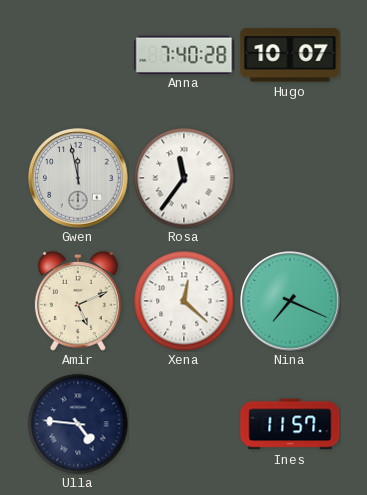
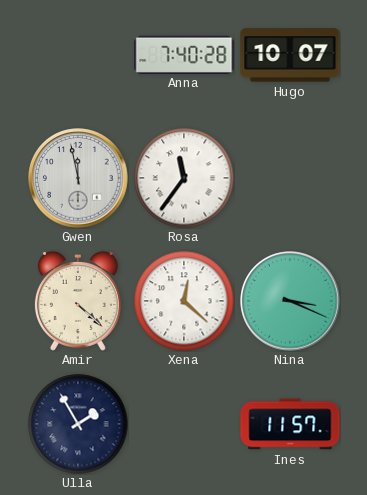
Amir: 5:11 -> 4:22 (78, 302)
Nina: 7:19 -> 3:19 (290, 301)
Ulla: 4:46 -> 1:55 (78, 424)
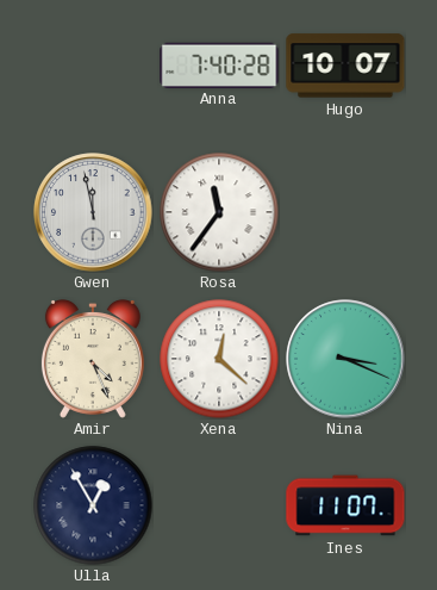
Amir: 4:22 -> 4:26 (93, 360)
Ulla: 1:55 -> 12:55 (93, 505)
Ines: 11:57 -> 11:07 (345, 505)
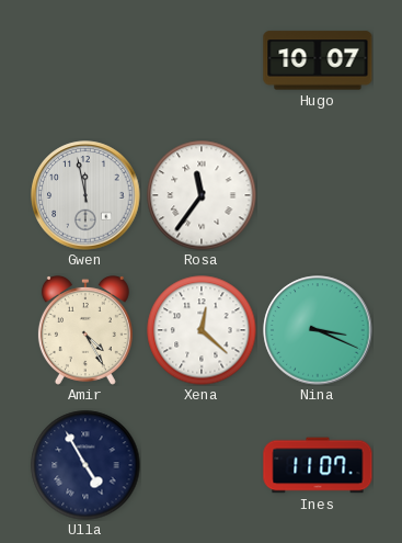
Anna: 7:40 -> none (219, 64)
Amir: 4:26 -> 4:25 (85, 331)
Ulla: 12:55 -> 4:55 (85, 465)
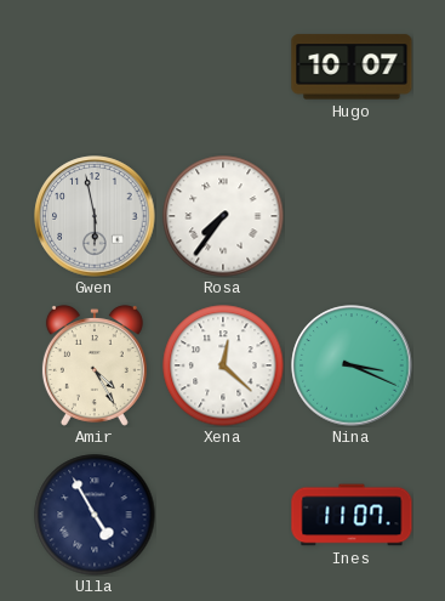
Gwen: 11:58 -> 5:58 (95, 216)
Rosa: 11:36 -> 7:36 (223, 216)
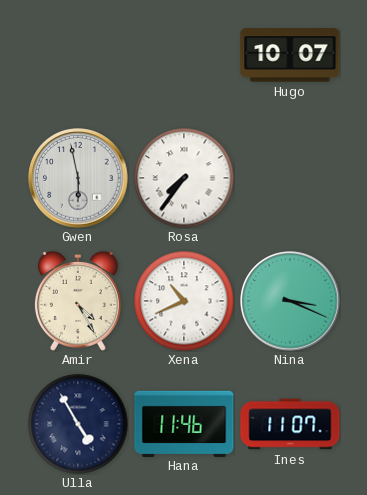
Xena: 12:22 -> 10:41 (184, 301)
Hana: none -> 11:46 (184, 423)
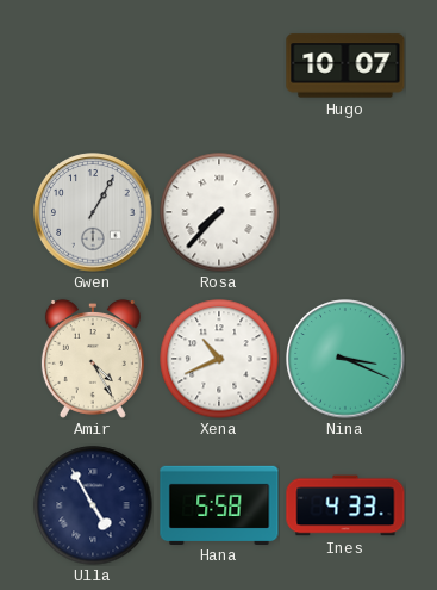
Gwen: 5:58 -> 1:05 (93, 212)
Rosa: 7:36 -> 7:37 (219, 212)
Hana: 11:46 -> 5:58 (219, 504)
Ines: 11:07 -> 4:33 (345, 505)
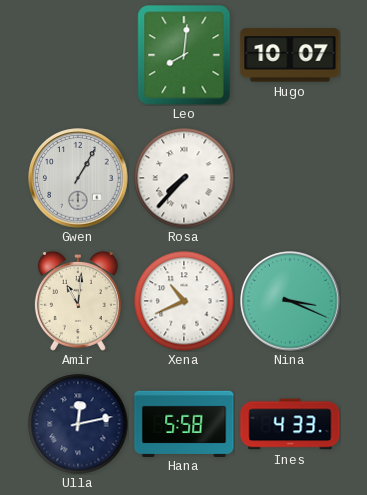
Leo: none -> 8:01 (184, 55)
Amir: 4:25 -> 11:01 (78, 302)
Ulla: 4:55 -> 12:13 (78, 424)
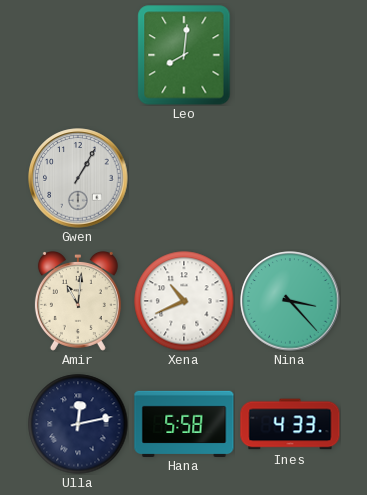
Hugo: 10:07 -> none (290, 55)
Rosa: 7:37 -> none (184, 178)
Nina: 3:19 -> 3:23 (290, 301)
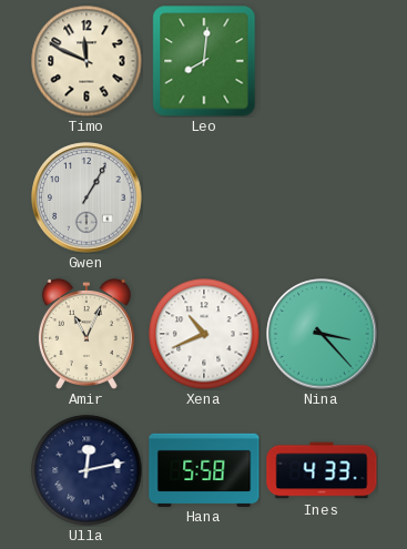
Timo: none -> 11:49 (87, 61)
Amir: 11:01 -> 11:04 (87, 335)
